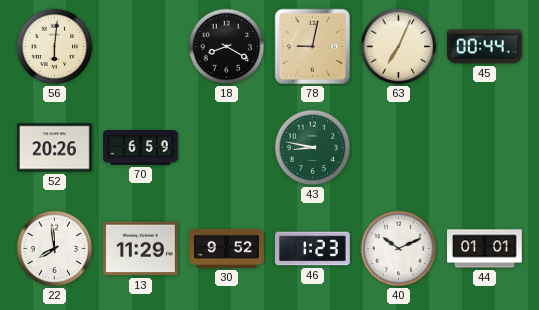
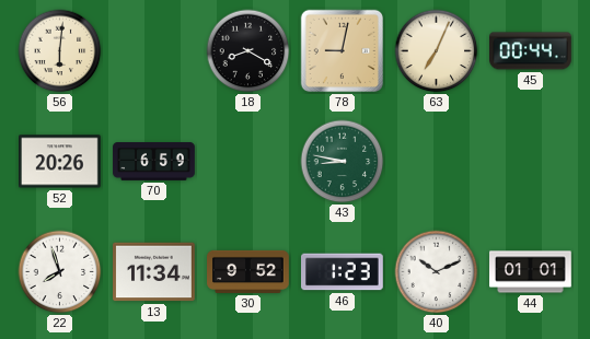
22: 7:59 -> 7:57 (60, 272)
13: 11:29 -> 11:34 (154, 272)
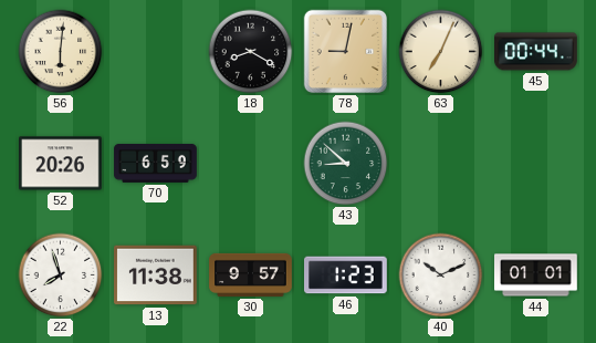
43: 8:47 -> 8:52 (346, 164)
13: 11:34 -> 11:38 (156, 276)
30: 9:52 -> 9:57 (251, 274)
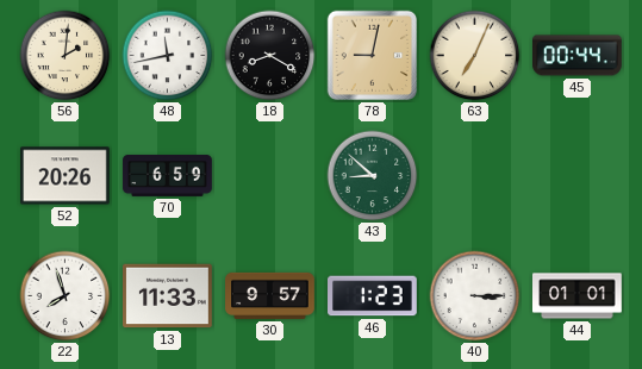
56: 6:01 -> 2:01 (66, 56)
48: none -> 11:43 (168, 56)
13: 11:38 -> 11:33 (168, 296)
40: 10:11 -> 3:15 (475, 296)
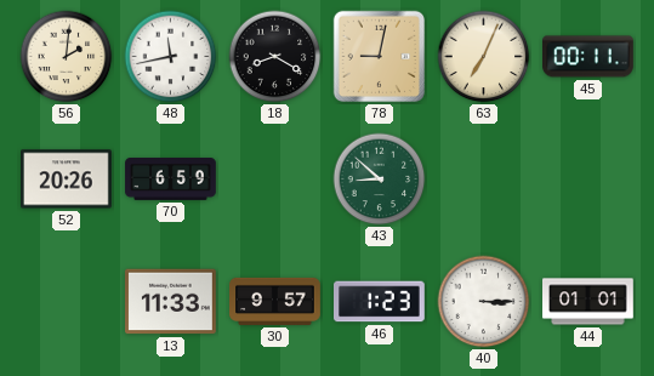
45: 00:44 -> 00:11 (588, 57)
22: 7:57 -> none (66, 296)
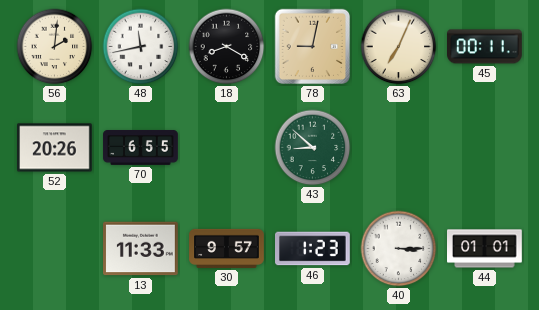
70: 6:59 -> 6:55 (141, 148)
